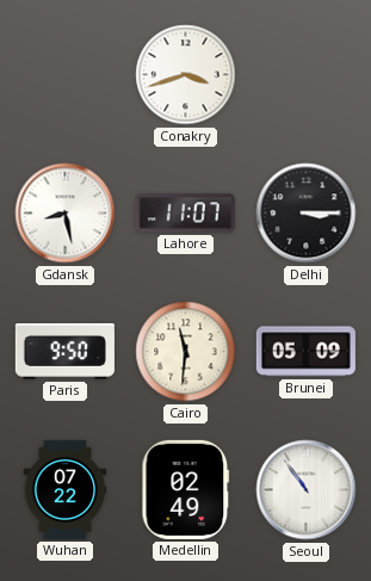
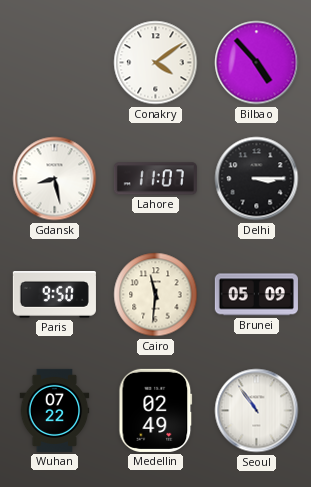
Conakry: 3:42 -> 4:09 (156, 63)
Bilbao: none -> 4:53 (257, 63)
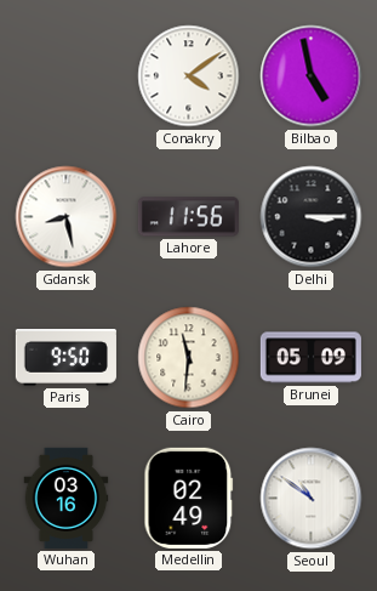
Bilbao: 4:53 -> 4:58 (312, 76)
Lahore: 11:07 -> 11:56 (188, 217)
Wuhan: 07:22 -> 03:16 (67, 498)
Seoul: 10:54 -> 10:51 (312, 499)
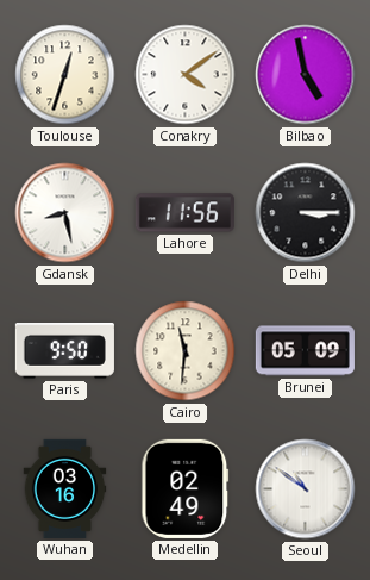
Toulouse: none -> 12:33 (65, 75)
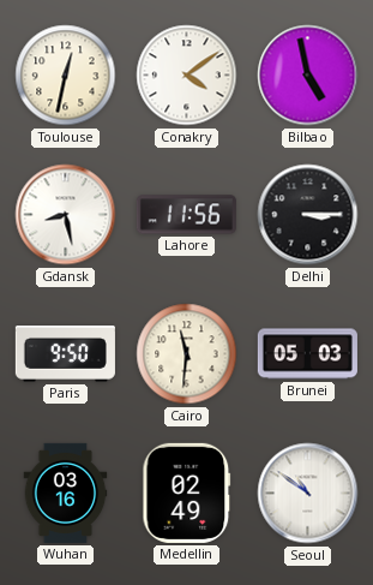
Toulouse: 12:33 -> 12:32 (66, 76)
Brunei: 05:09 -> 05:03 (307, 354)
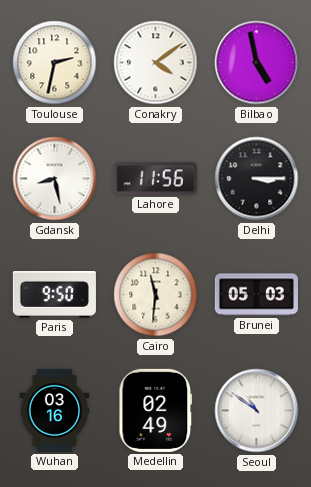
Toulouse: 12:32 -> 2:32 (55, 63)
